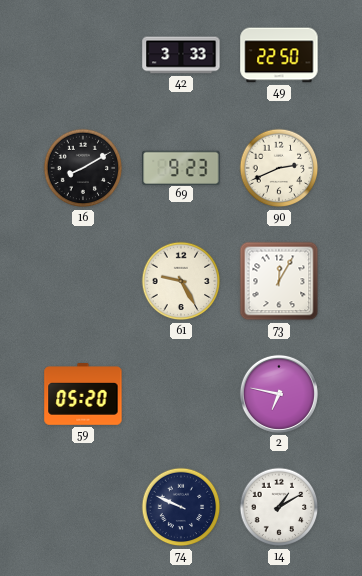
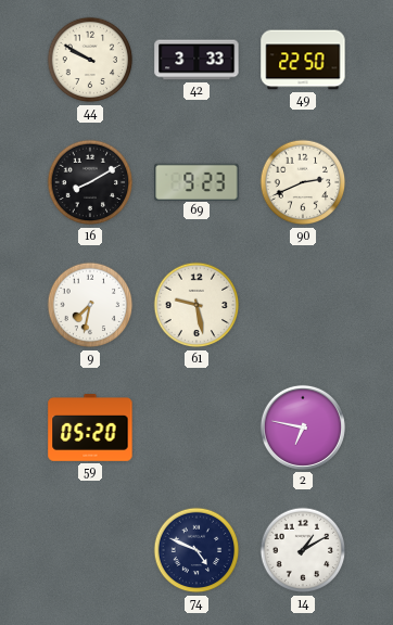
44: none -> 9:50 (90, 60)
9: none -> 7:32 (90, 305)
61: 9:25 -> 9:28 (196, 305)
73: 12:05 -> none (279, 281)
74: 9:49 -> 4:49 (196, 550)
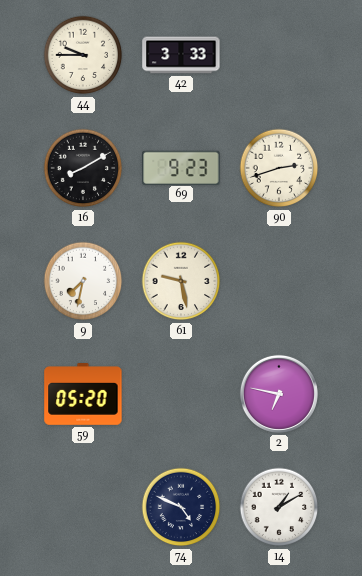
44: 9:50 -> 9:45 (83, 55)
49: 22:50 -> none (303, 60)
90: 2:41 -> 2:42 (279, 168)
